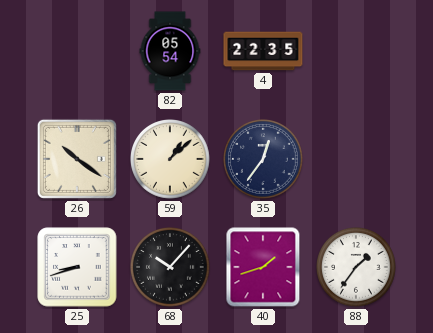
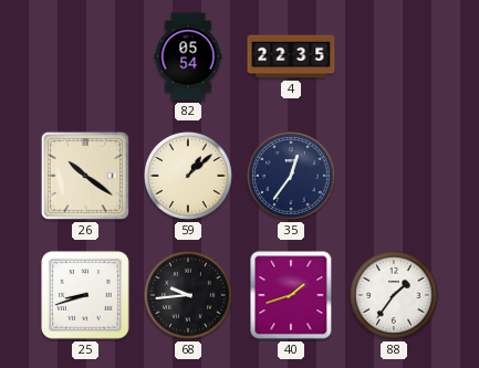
68: 10:07 -> 9:44 (189, 296)
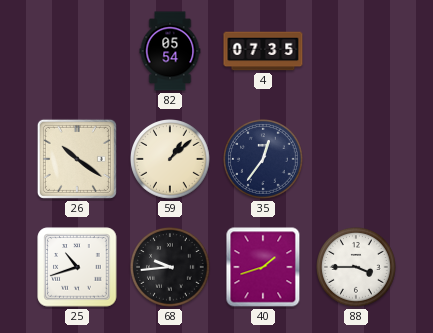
4: 22:35 -> 07:35 (263, 51)
25: 8:42 -> 10:42 (77, 267)
88: 1:36 -> 3:45 (357, 268)
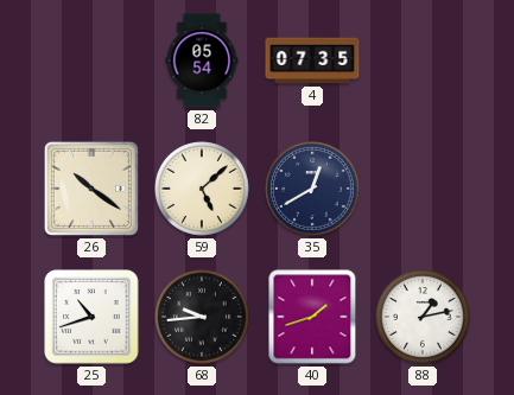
59: 1:08 -> 5:08 (203, 190)
35: 12:36 -> 12:40 (313, 190)
88: 3:45 -> 1:13 (424, 318)
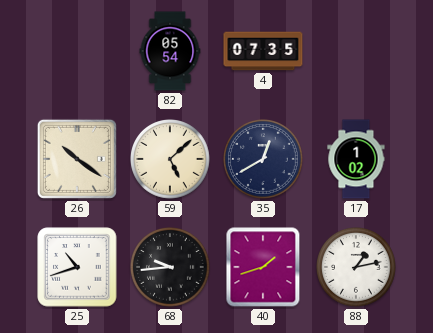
17: none -> 1:02 (356, 159)
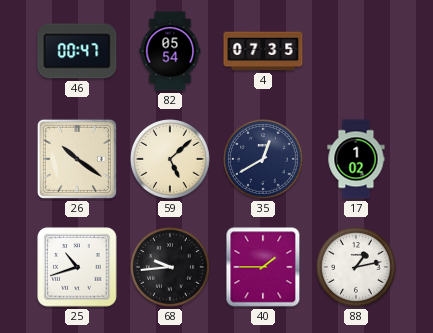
46: none -> 00:47 (77, 51)
40: 1:42 -> 1:45 (263, 267)
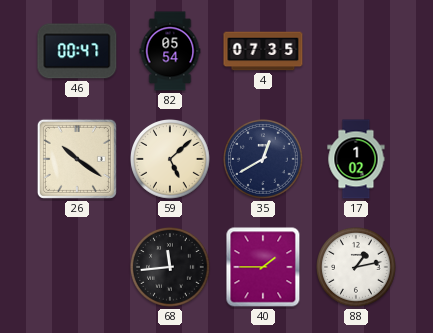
25: 10:42 -> none (77, 267)
68: 9:44 -> 11:44 (171, 268)
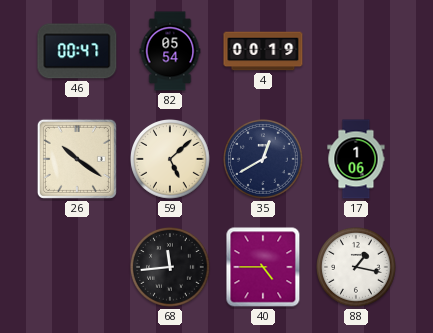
4: 07:35 -> 00:19 (263, 51)
17: 1:02 -> 1:06 (356, 159)
40: 1:45 -> 4:45 (263, 267)
88: 1:13 -> 1:17 (357, 268)
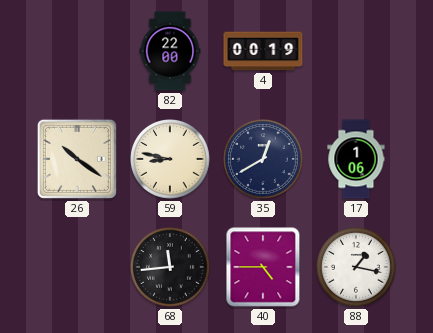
46: 00:47 -> none (77, 51)
82: 05:54 -> 22:00 (170, 51)
59: 5:08 -> 8:47 (171, 160)
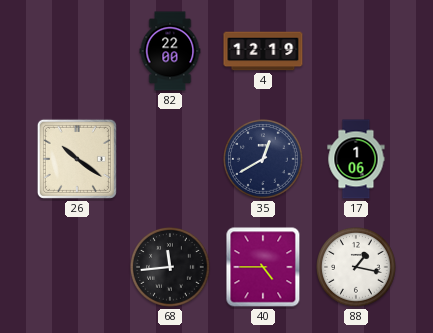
4: 00:19 -> 12:19 (263, 51)
59: 8:47 -> none (171, 160)
